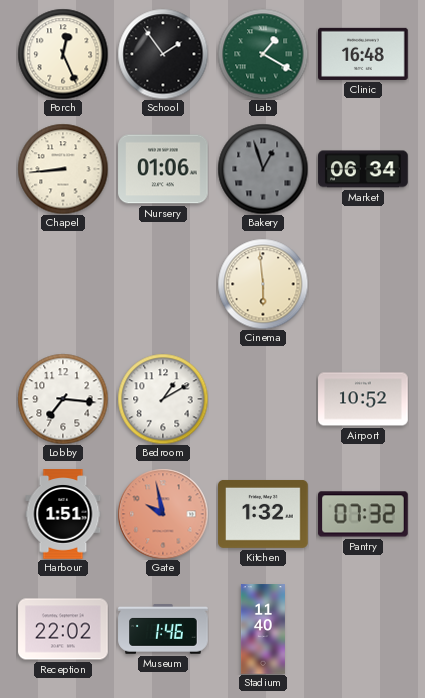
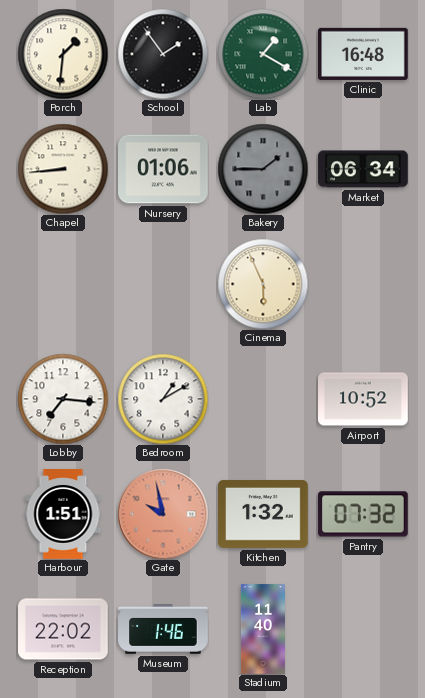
Porch: 12:26 -> 1:31 (63, 54)
Bakery: 12:57 -> 1:45 (263, 169)
Cinema: 5:59 -> 5:56 (263, 284)
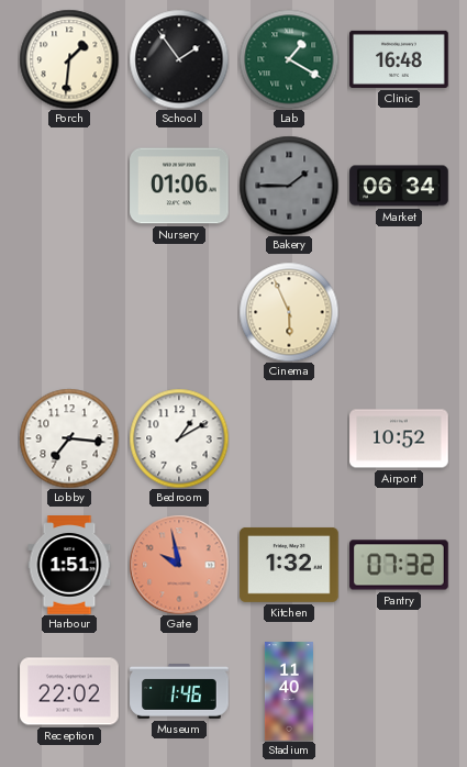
Chapel: 8:44 -> none (63, 169)
